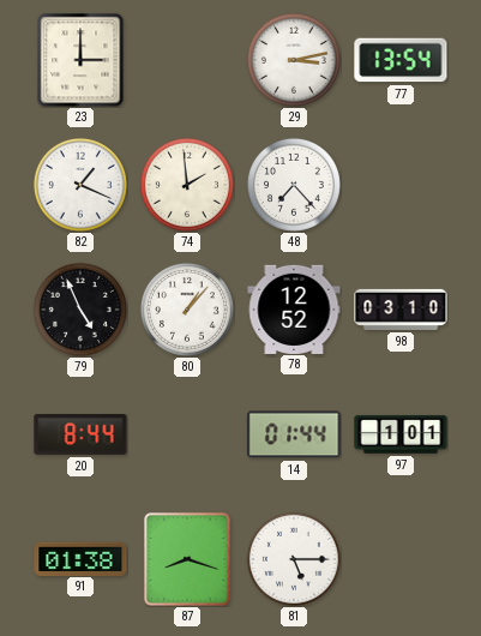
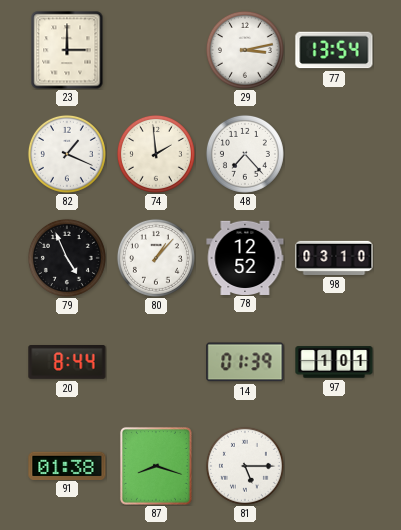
14: 01:44 -> 01:39 (245, 362)
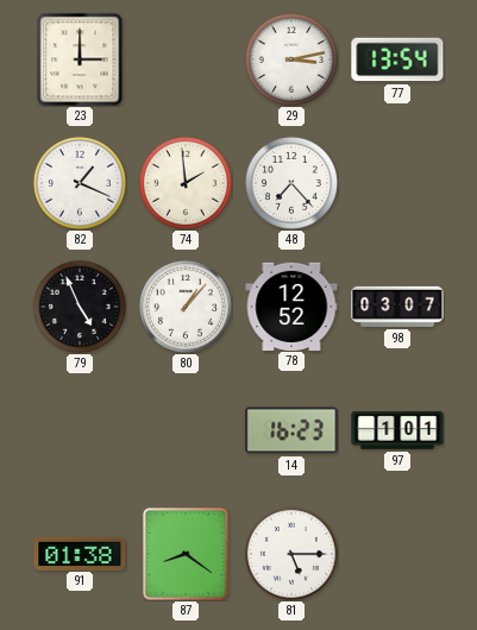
98: 03:10 -> 03:07 (397, 307)
20: 8:44 -> none (67, 363)
14: 01:39 -> 16:23 (291, 430)
87: 8:18 -> 8:21 (186, 554)
